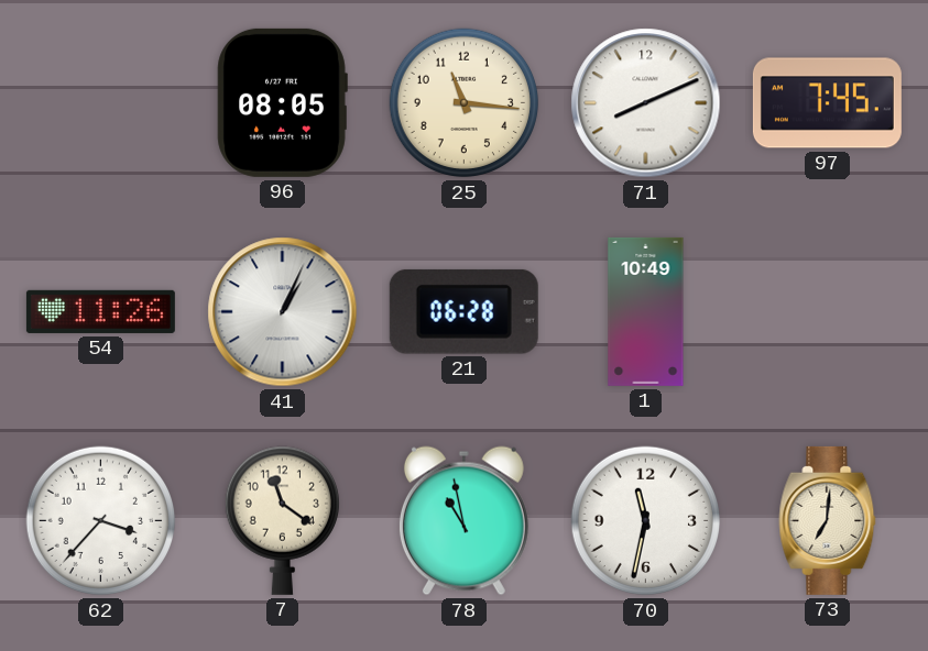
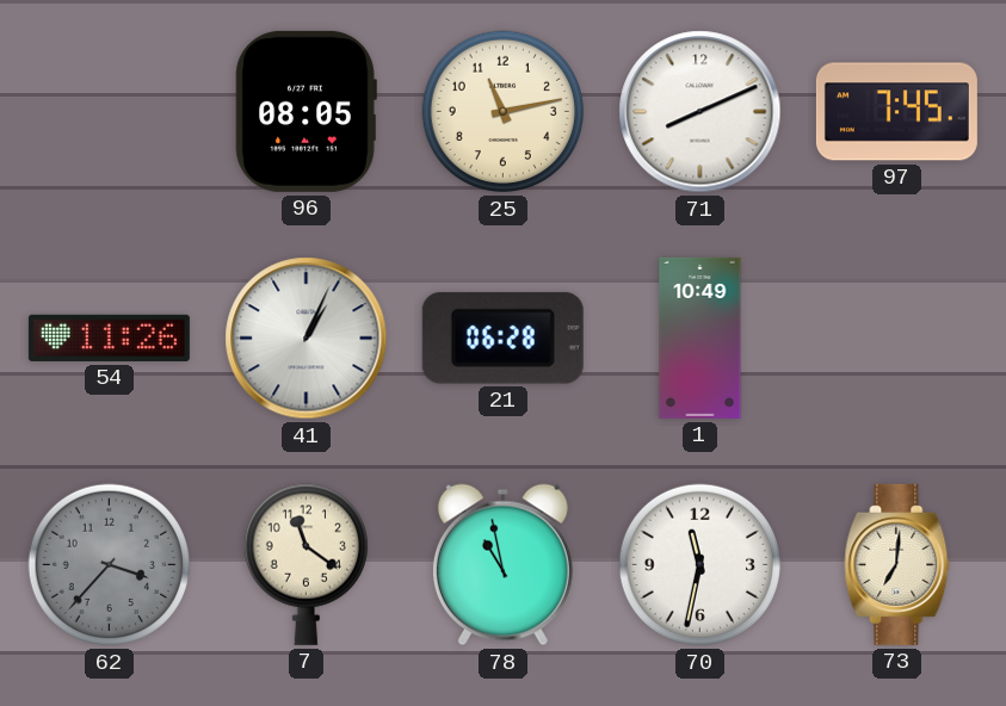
25: 11:16 -> 11:13 (504, 112)
62 dial: white -> grey (110, 565)
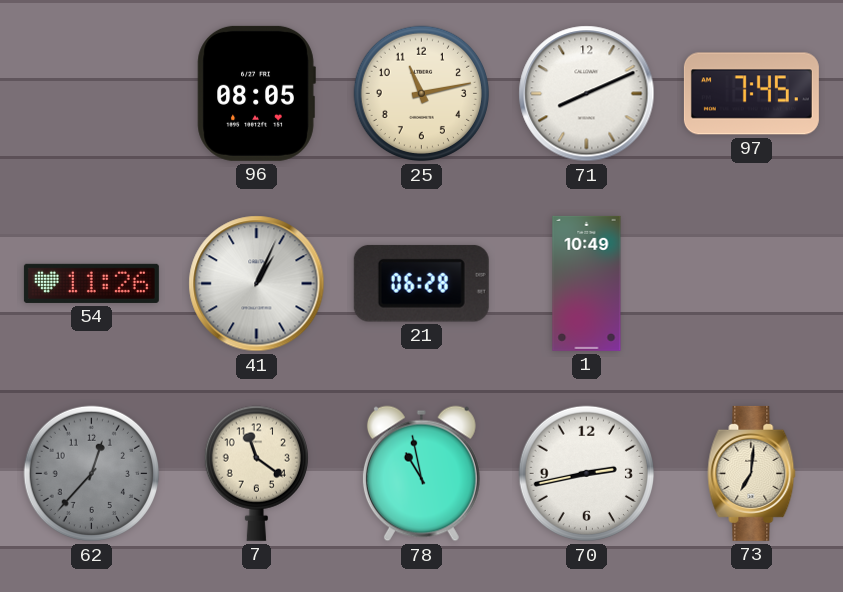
62: 3:37 -> 12:37 (92, 474)
70: 11:32 -> 2:43 (587, 474)
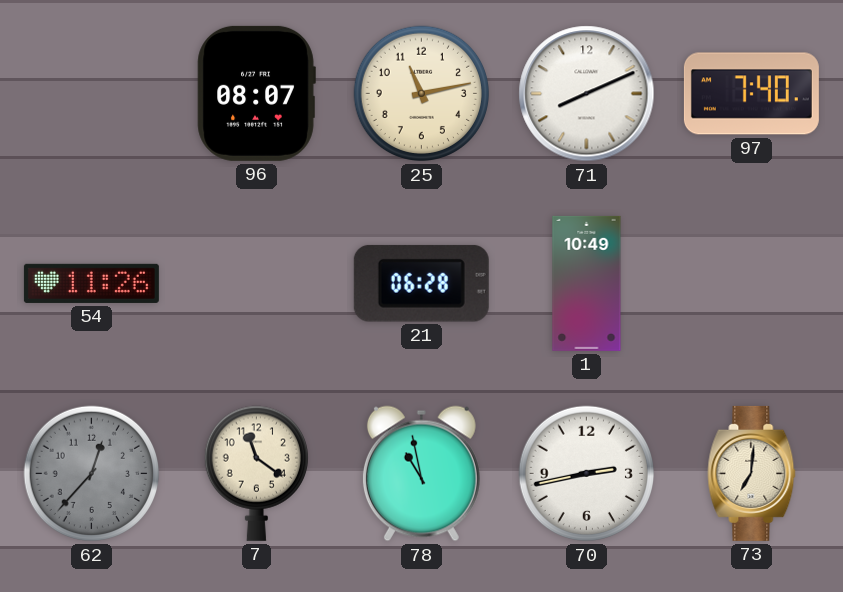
96: 08:05 -> 08:07 (256, 93)
97: 7:45 -> 7:40 (751, 94)
41: 1:04 -> none (257, 284)
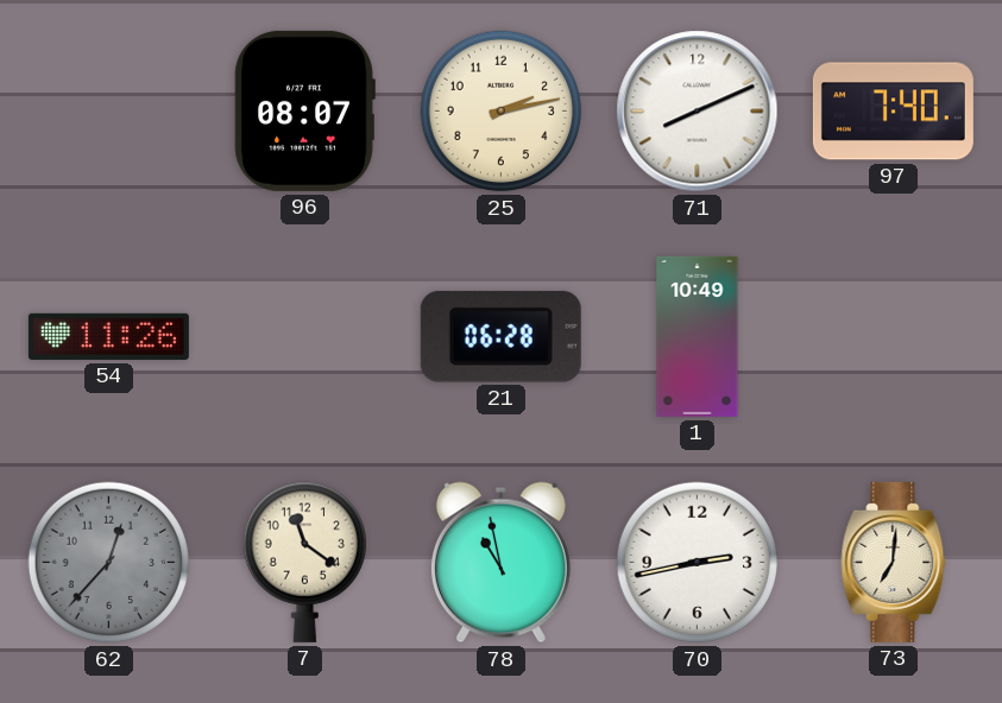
25: 11:13 -> 2:13 (502, 112)
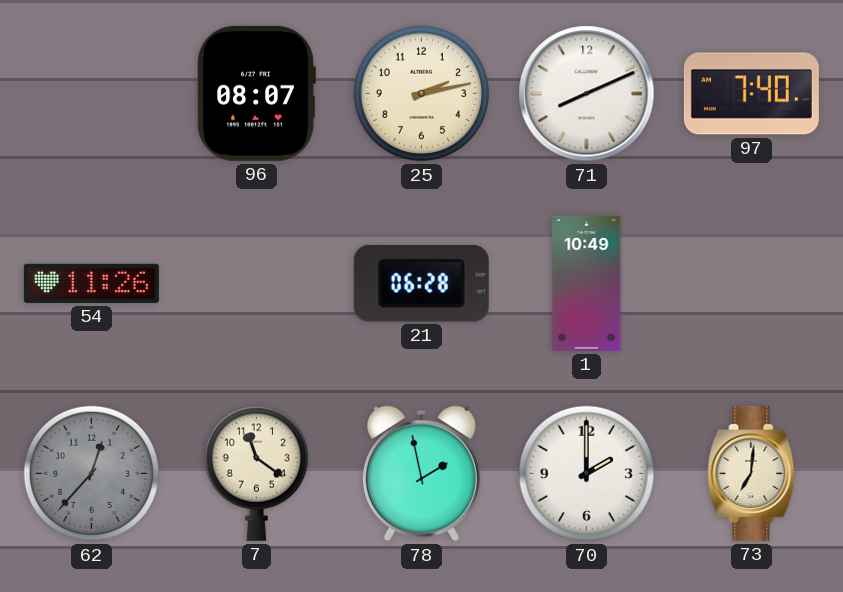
78: 10:58 -> 1:58 (421, 474)
70: 2:43 -> 2:00 (587, 474)
